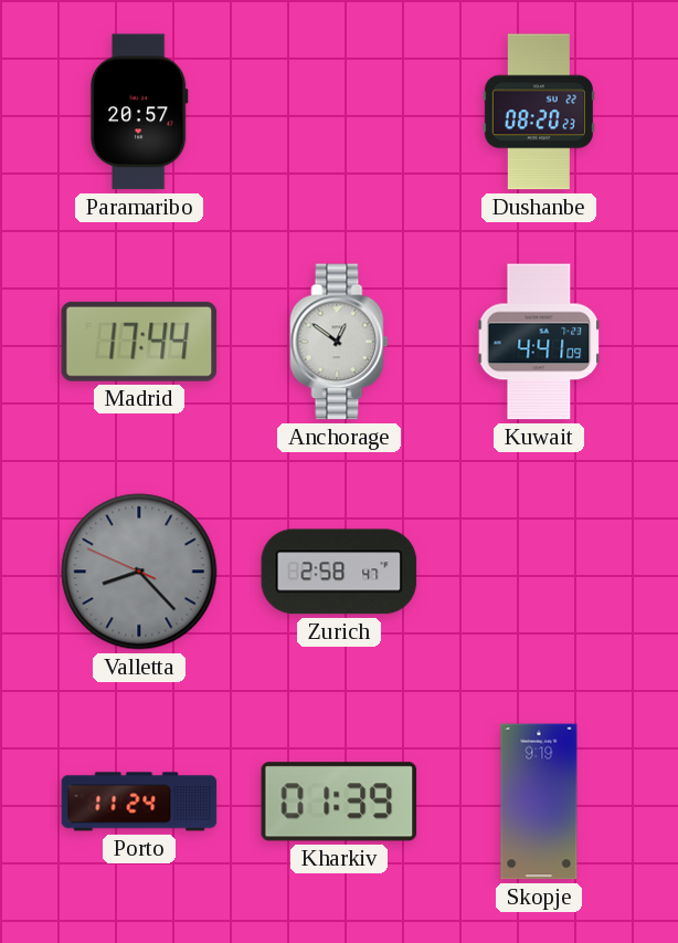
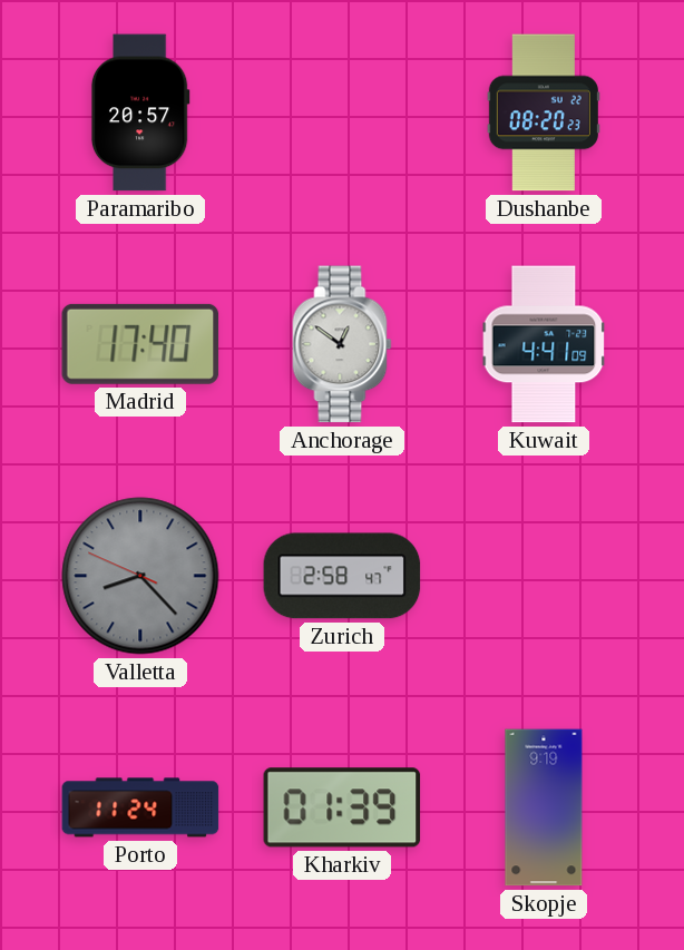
Madrid: 17:44 -> 17:40 (140, 344)
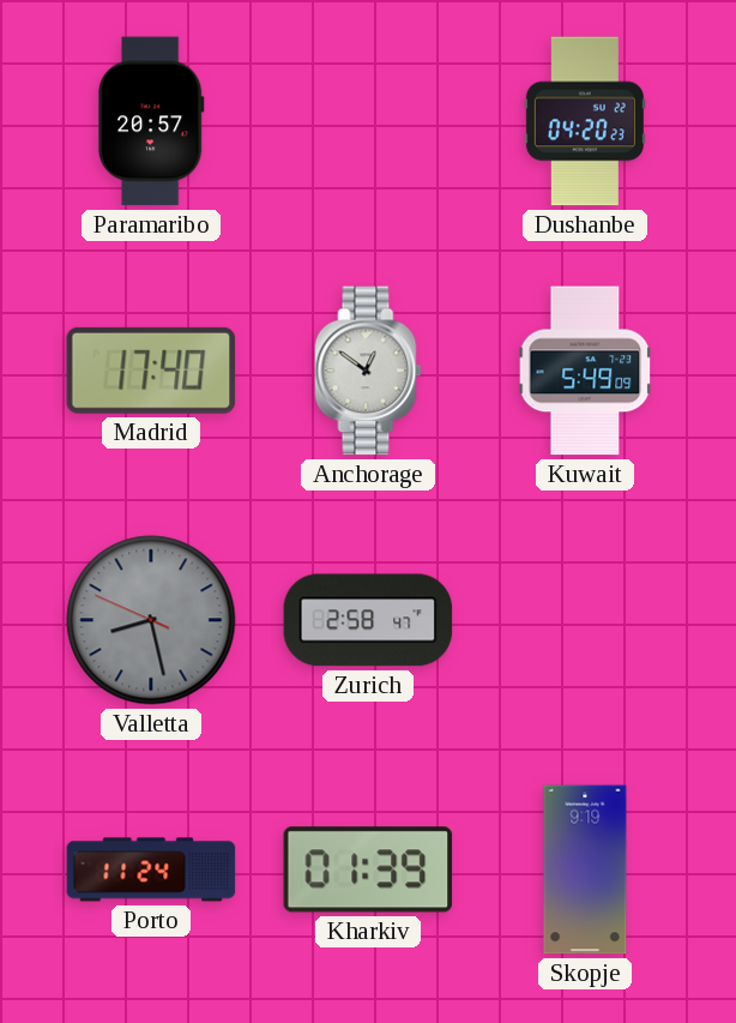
Dushanbe: 08:20 -> 04:20 (585, 121)
Kuwait: 4:41 -> 5:49 (585, 371)
Valletta: 8:22 -> 8:27 (151, 620)
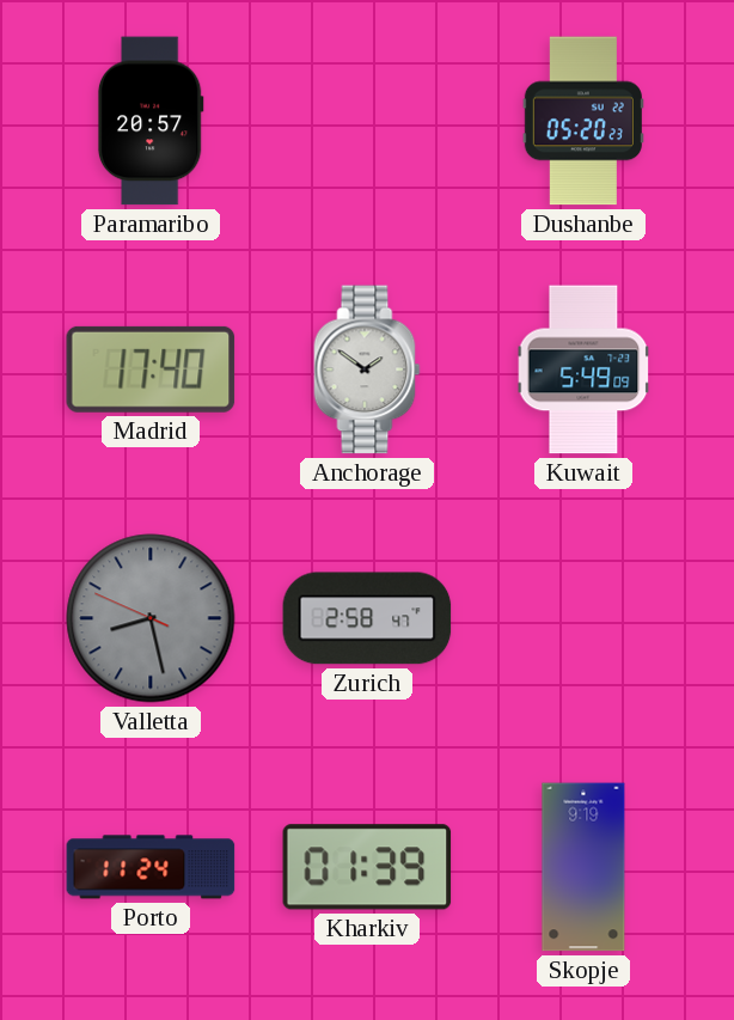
Dushanbe: 04:20 -> 05:20 (583, 121)
Anchorage: 12:51 -> 1:51 (367, 369)
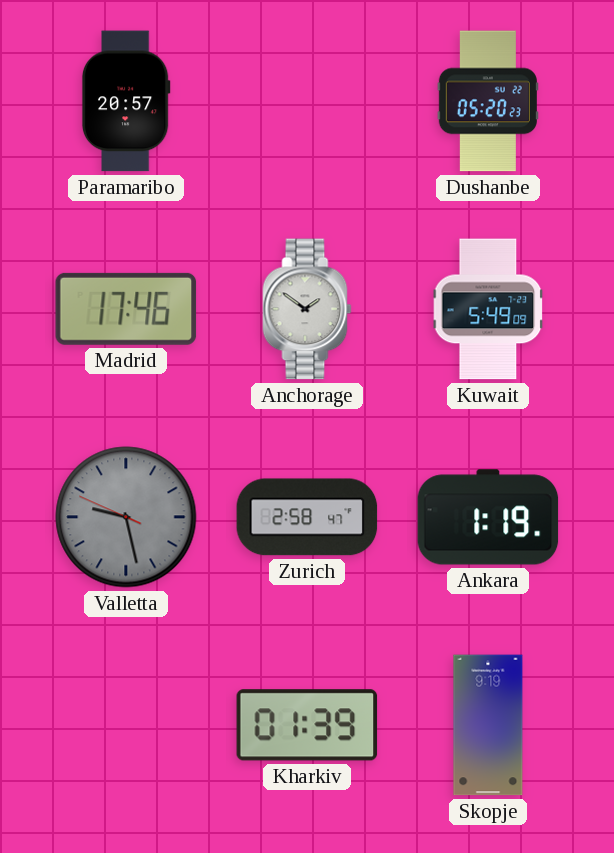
Madrid: 17:40 -> 17:46 (126, 309)
Valletta: 8:27 -> 9:27 (126, 517)
Ankara: none -> 1:19 (488, 517)
Porto: 11:24 -> none (151, 867)
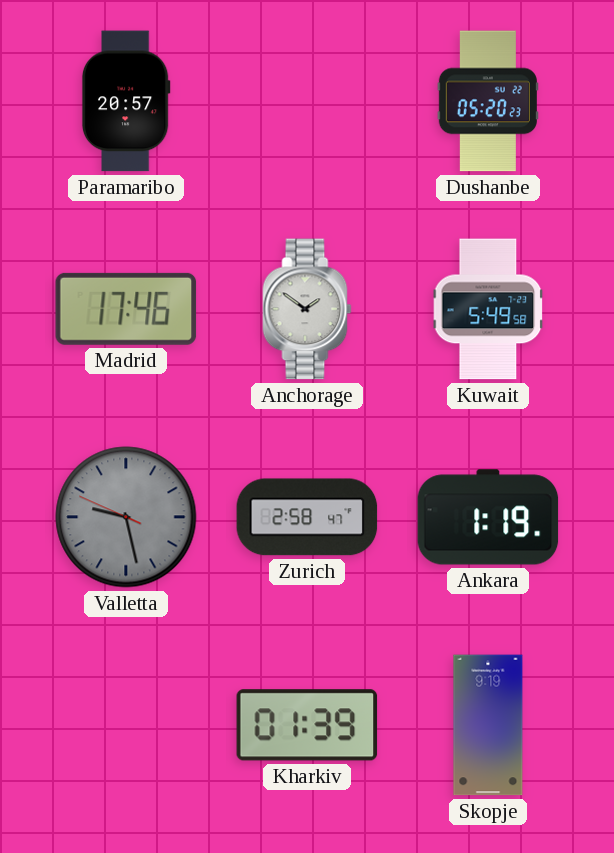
Kuwait: 5:49:09 -> 5:49:58 (488, 309)
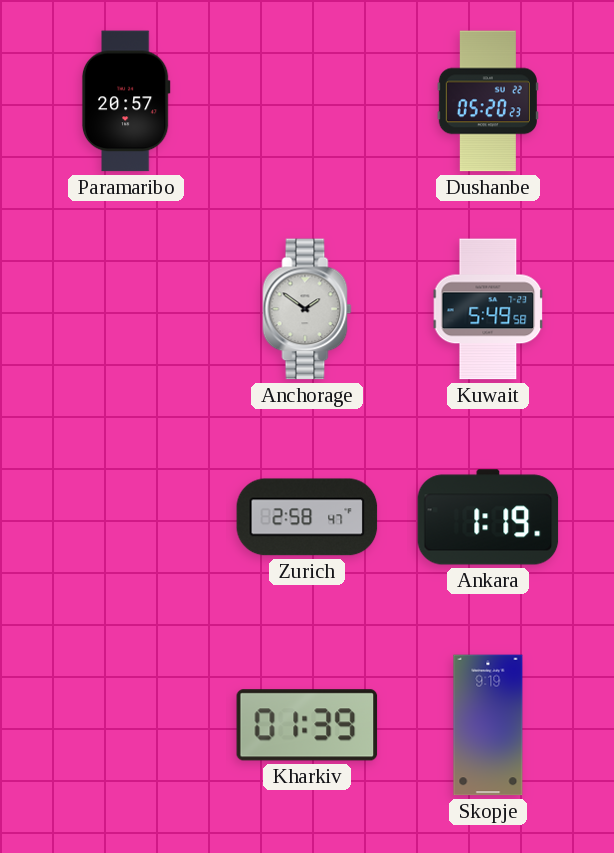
Madrid: 17:46 -> none (126, 309)
Valletta: 9:27 -> none (126, 517)
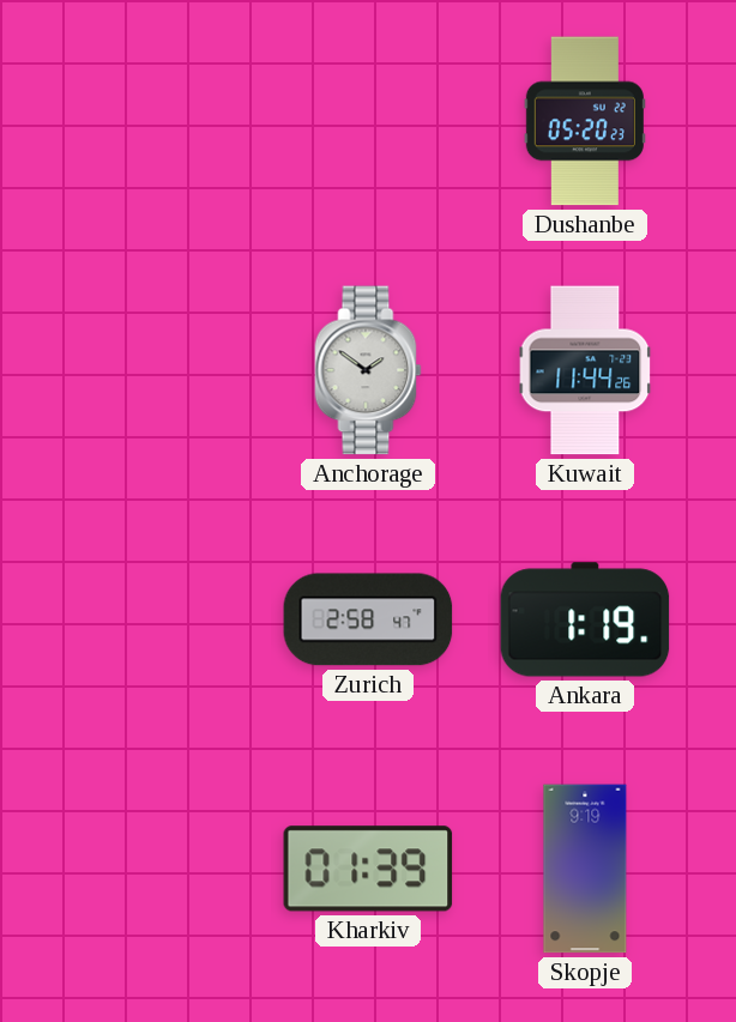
Paramaribo: 20:57 -> none (126, 101)
Kuwait: 5:49 -> 11:44 (585, 370)
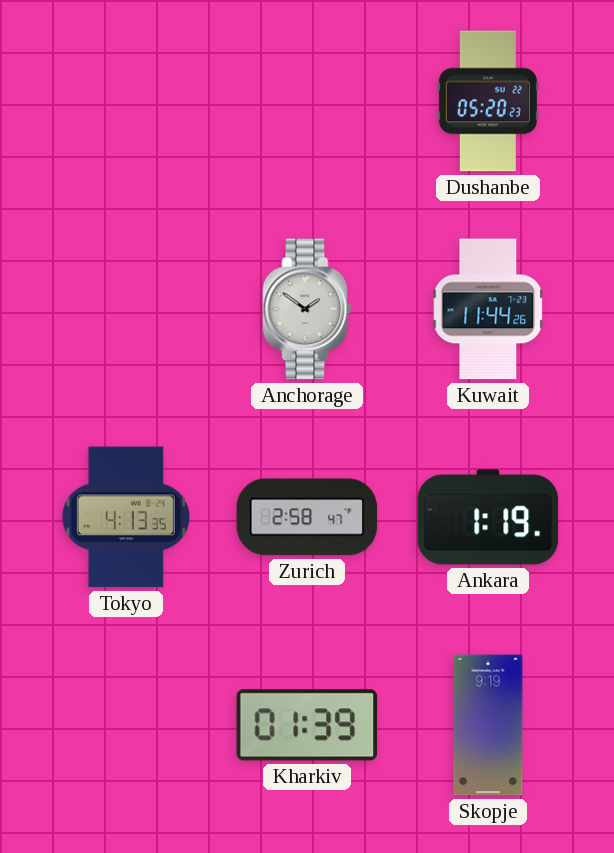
Tokyo: none -> 4:13 (126, 517)
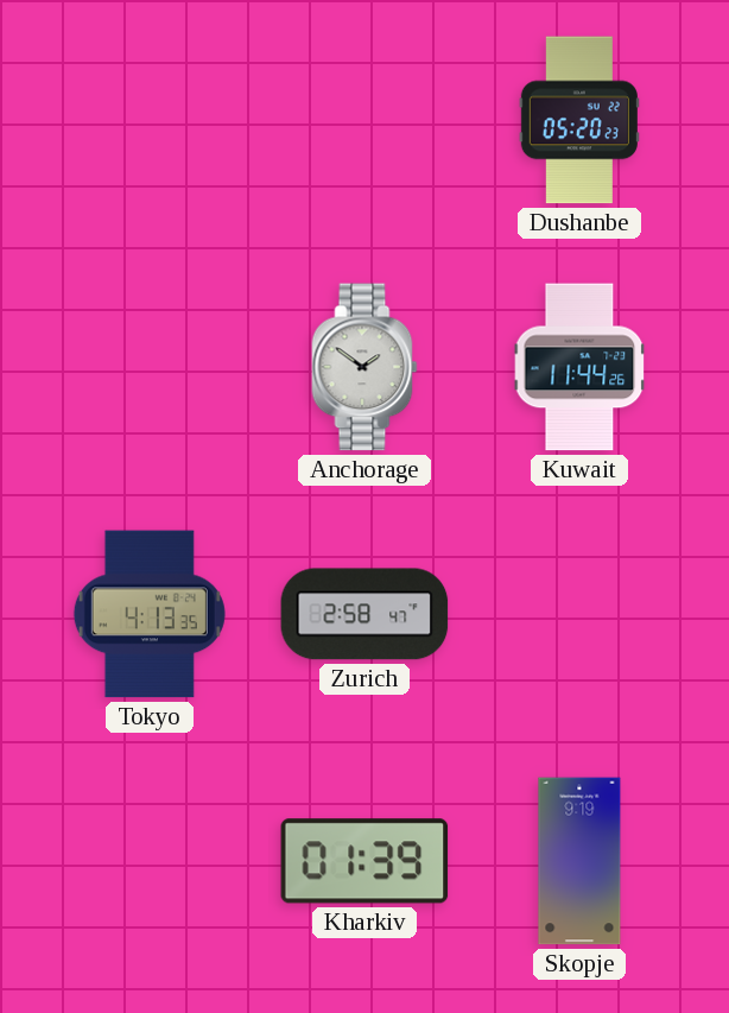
Ankara: 1:19 -> none (488, 517)
